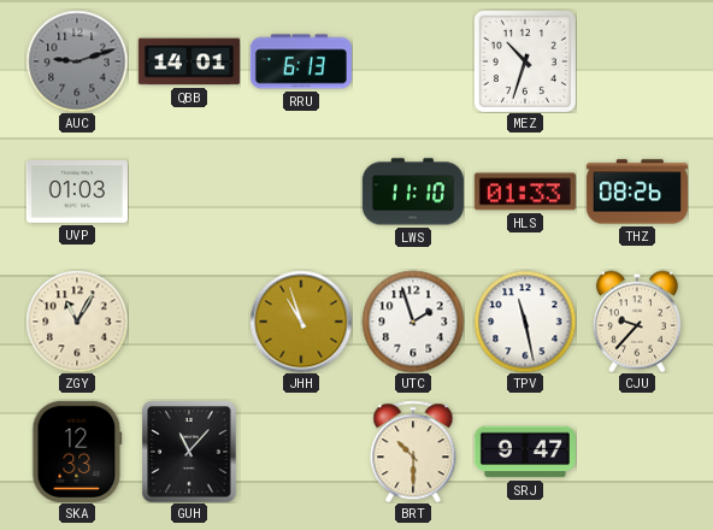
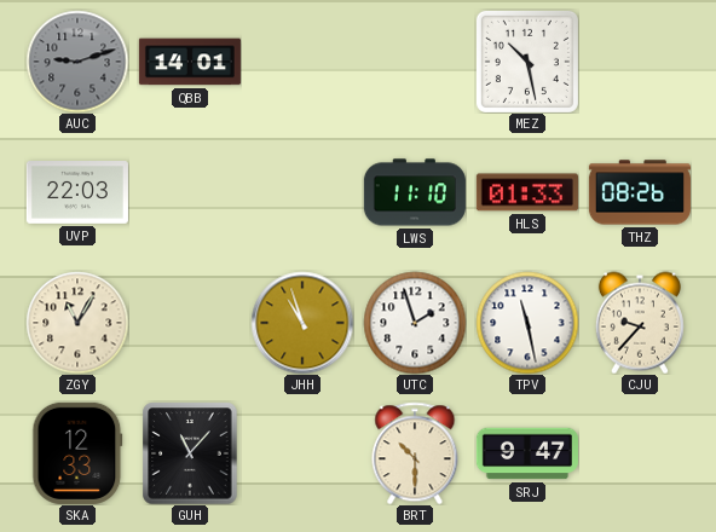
RRU: 6:13 -> none (301, 61)
MEZ: 10:33 -> 10:28 (527, 62)
UVP: 01:03 -> 22:03 (77, 192)
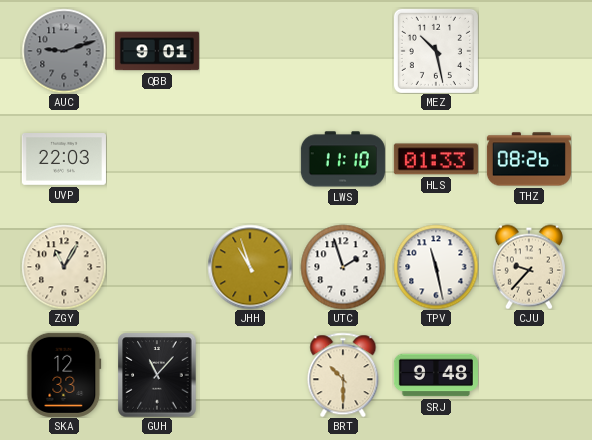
QBB: 14:01 -> 9:01 (157, 51)
SRJ: 9:47 -> 9:48 (436, 375)
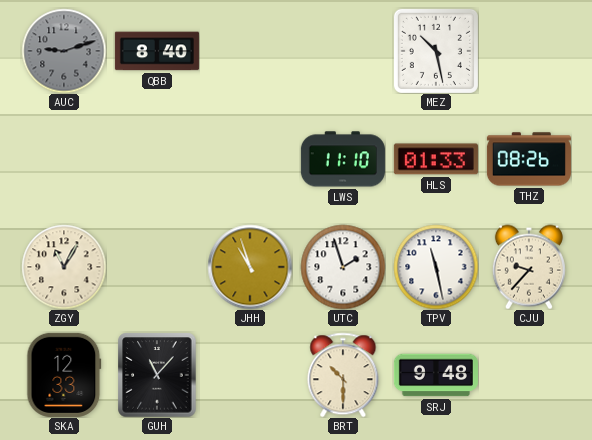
QBB: 9:01 -> 8:40 (157, 51)
UVP: 22:03 -> none (64, 159)
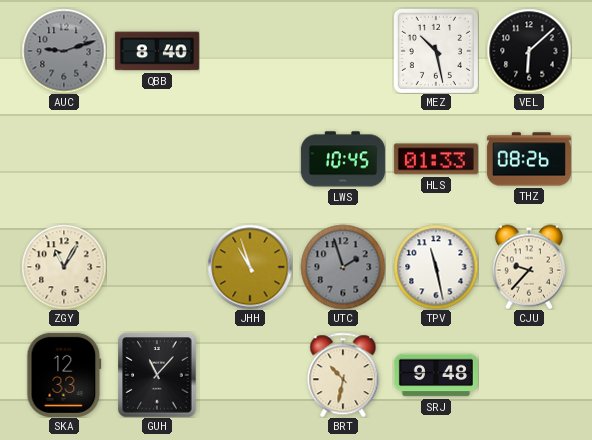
VEL: none -> 6:08 (529, 51)
LWS: 11:10 -> 10:45 (343, 159)
UTC dial: white -> grey (343, 267)
BRT: 10:30 -> 10:32 (343, 375)
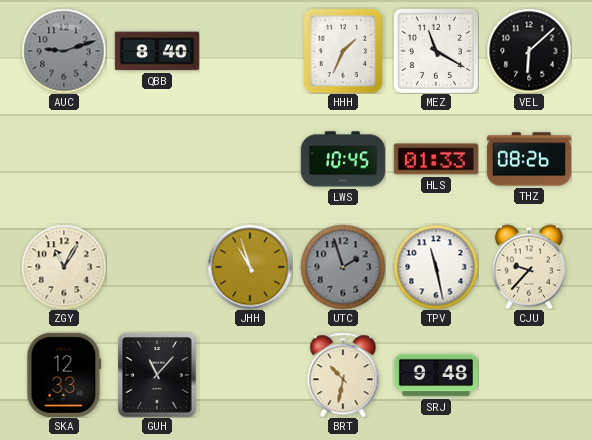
HHH: none -> 1:34 (343, 51)
MEZ: 10:28 -> 11:20 (436, 51)
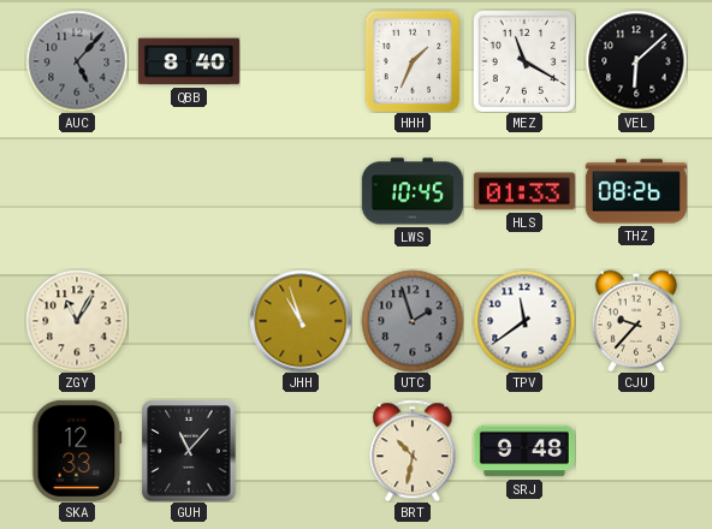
AUC: 9:12 -> 5:07 (77, 61)
TPV: 11:28 -> 11:39 (524, 321)
